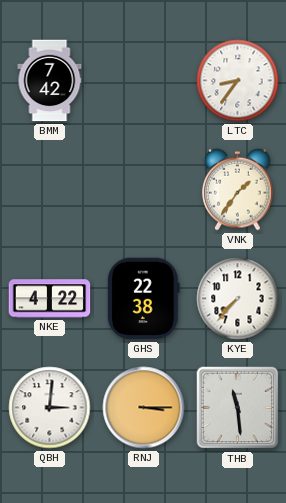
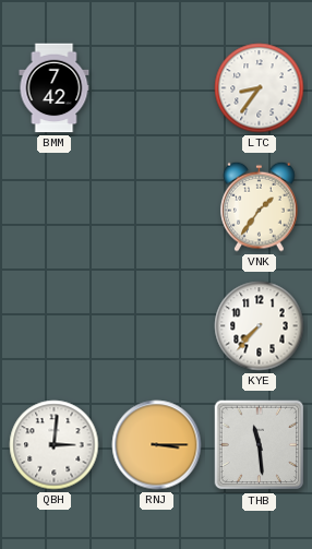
NKE: 4:22 -> none (50, 299)
GHS: 22:38 -> none (144, 299)
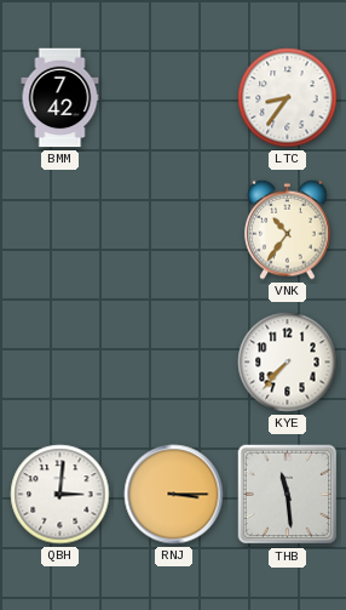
VNK: 1:36 -> 10:36 (288, 229)
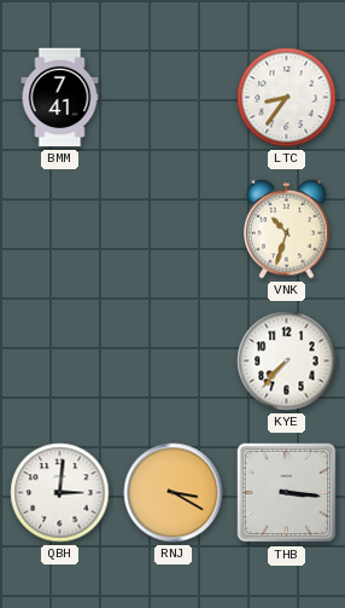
BMM: 7:42 -> 7:41 (60, 98)
VNK: 10:36 -> 10:33 (287, 228)
RNJ: 3:15 -> 3:20 (174, 493)
THB: 11:29 -> 3:16 (287, 493)
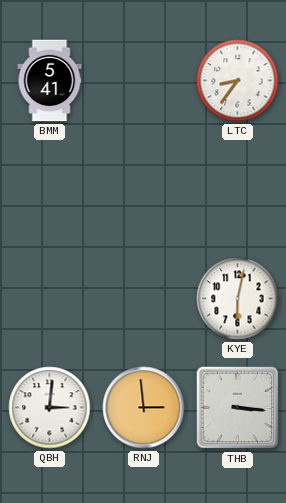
BMM: 7:41 -> 5:41 (50, 81)
VNK: 10:33 -> none (287, 228)
KYE: 7:37 -> 6:02 (238, 299)
RNJ: 3:20 -> 2:59 (144, 408)
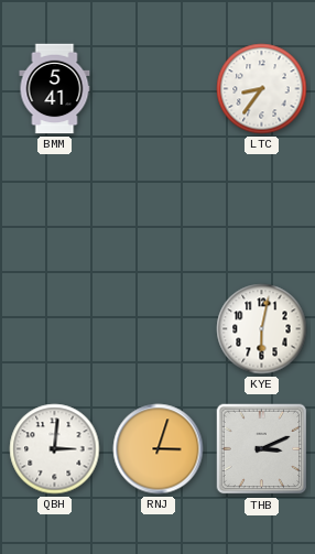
RNJ: 2:59 -> 3:03 (159, 449)
THB: 3:16 -> 3:11 (262, 449)
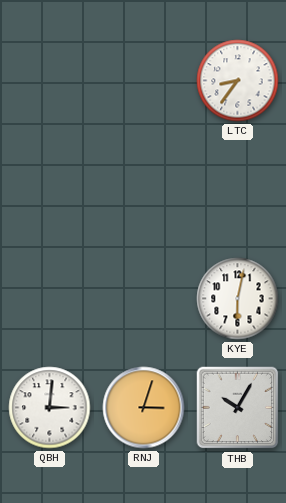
BMM: 5:41 -> none (55, 89)
THB: 3:11 -> 10:05 (238, 408)
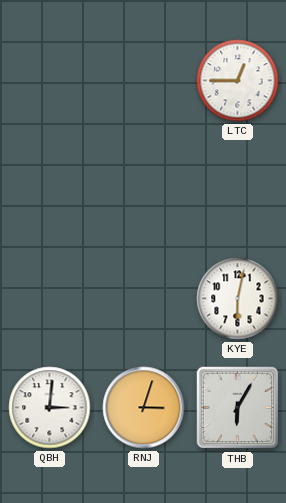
LTC: 8:36 -> 12:45 (238, 81)
THB: 10:05 -> 6:05 (238, 408)
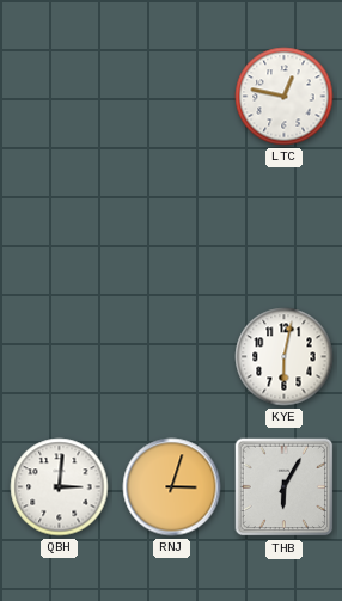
LTC: 12:45 -> 12:47 (285, 97)
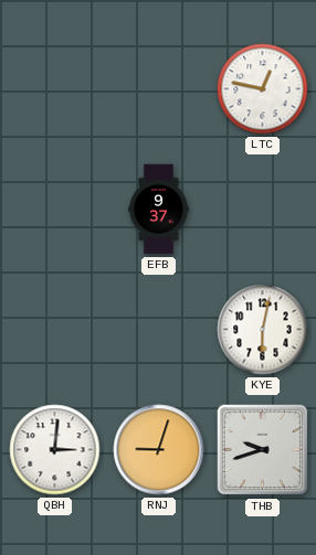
EFB: none -> 9:37 (159, 210)
RNJ: 3:03 -> 9:03 (159, 450)
THB: 6:05 -> 9:42 (263, 450)
